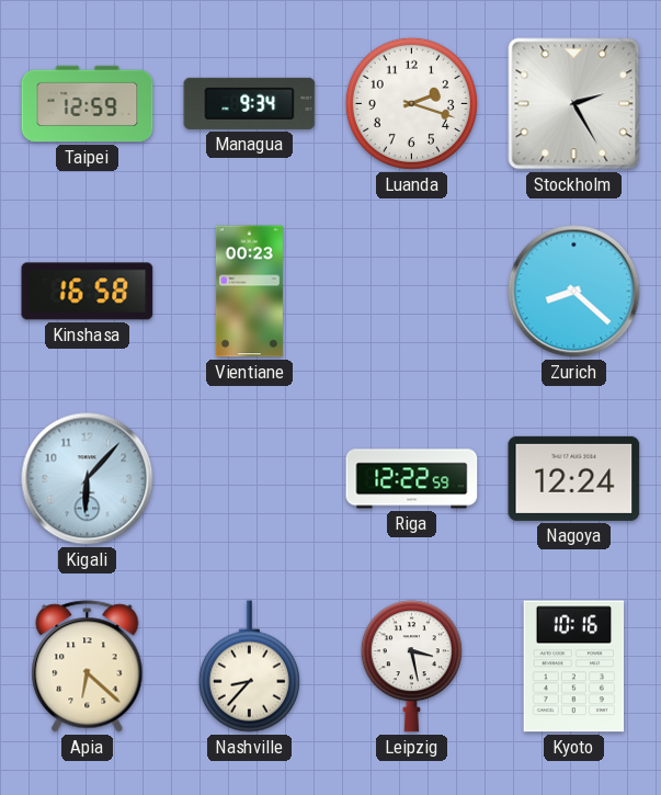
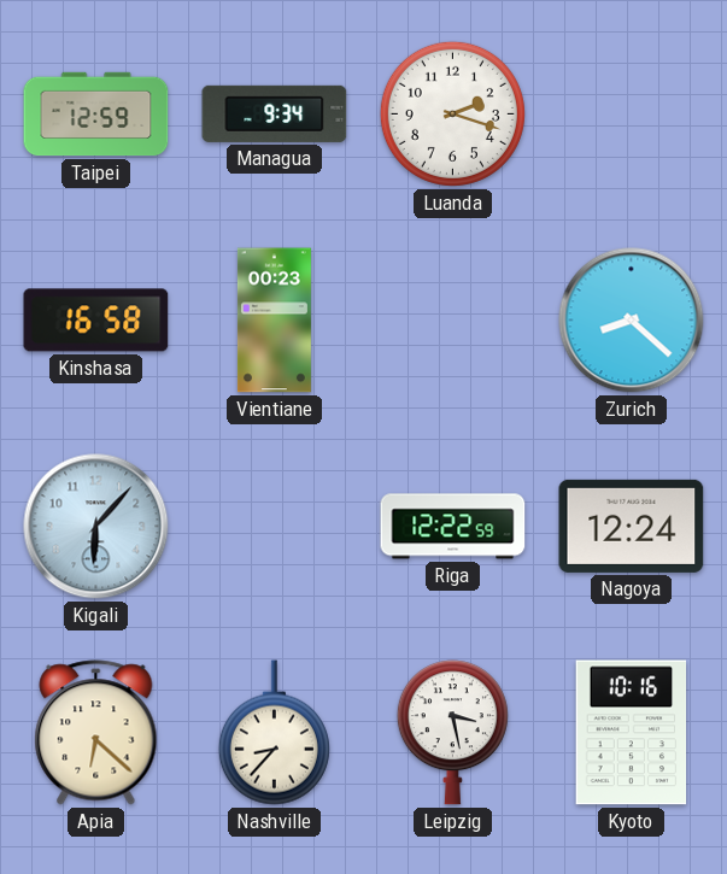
Stockholm: 2:25 -> none (574, 104)
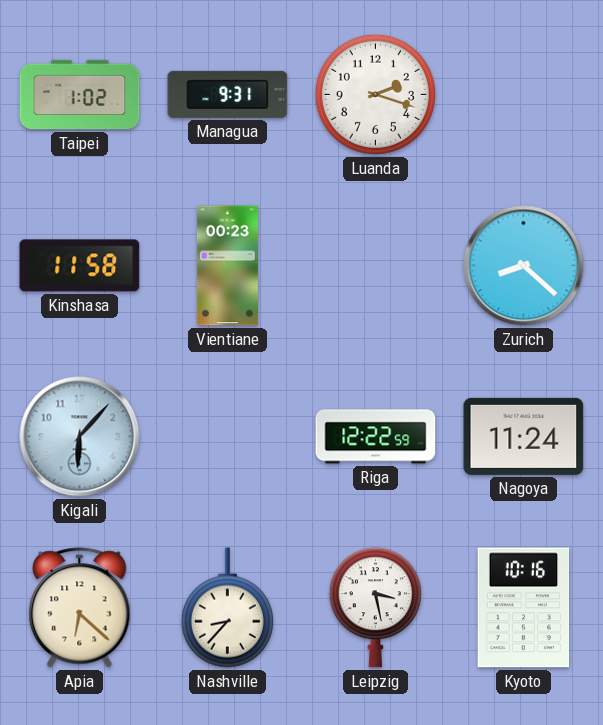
Taipei: 12:59 -> 1:02 (80, 95)
Managua: 9:34 -> 9:31 (228, 94)
Kinshasa: 16:58 -> 11:58 (80, 266)
Nagoya: 12:24 -> 11:24 (524, 436)
